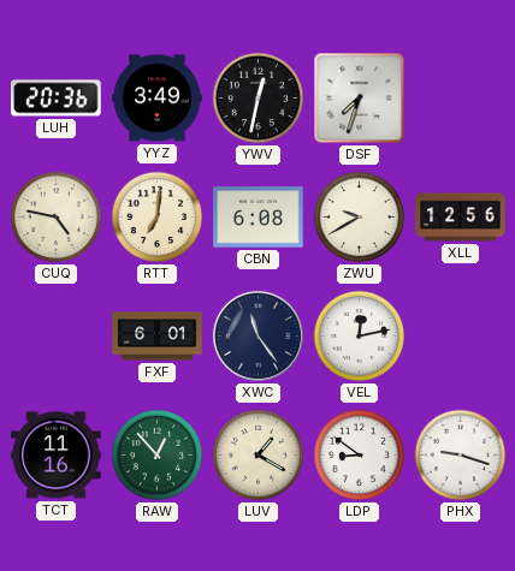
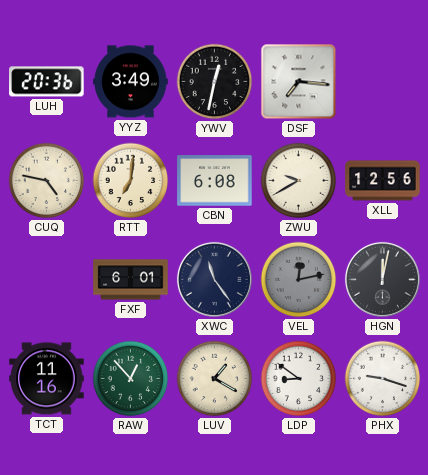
DSF: 7:33 -> 7:16 (299, 82)
VEL dial: white -> grey (299, 280)
HGN: none -> 12:02 (382, 279)
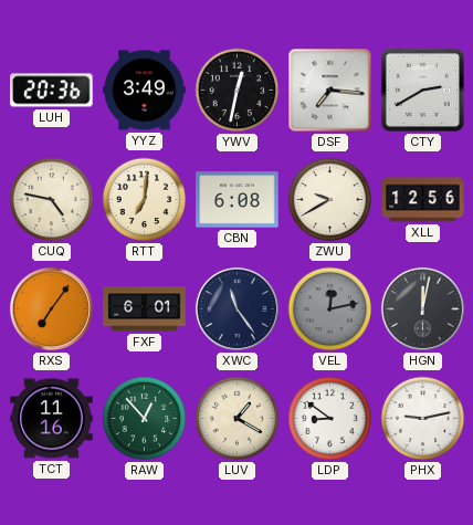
CTY: none -> 2:40 (422, 90)
RXS: none -> 7:06 (51, 308)
PHX: 9:18 -> 9:13 (423, 419)
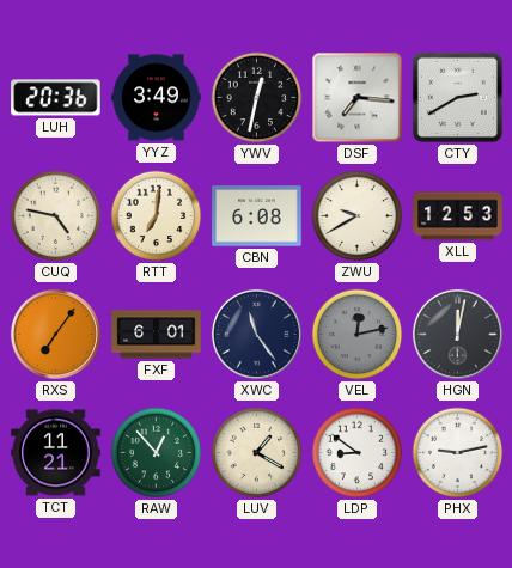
XLL: 12:56 -> 12:53 (458, 216)
TCT: 11:16 -> 11:21 (56, 453)
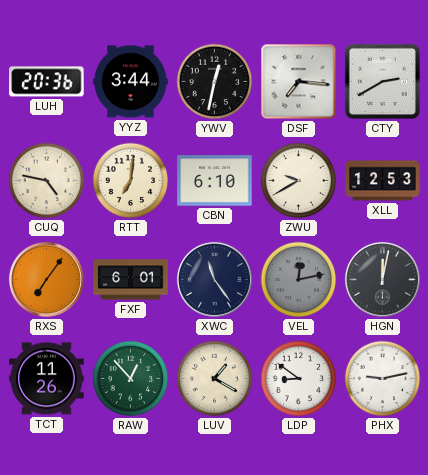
YYZ: 3:49 -> 3:44 (131, 82)
CBN: 6:08 -> 6:10 (215, 181)
TCT: 11:21 -> 11:26 (47, 379)
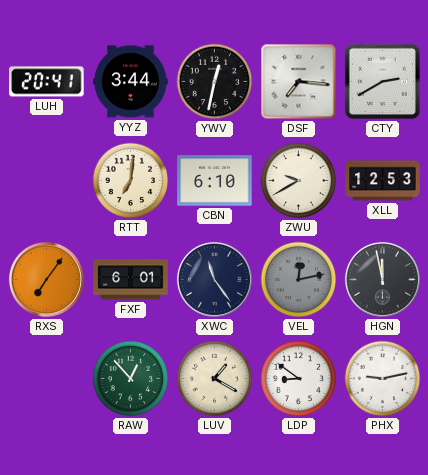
LUH: 20:36 -> 20:41 (47, 82)
CUQ: 4:47 -> none (47, 181)
HGN: 12:02 -> 11:58 (382, 279)
TCT: 11:26 -> none (47, 379)
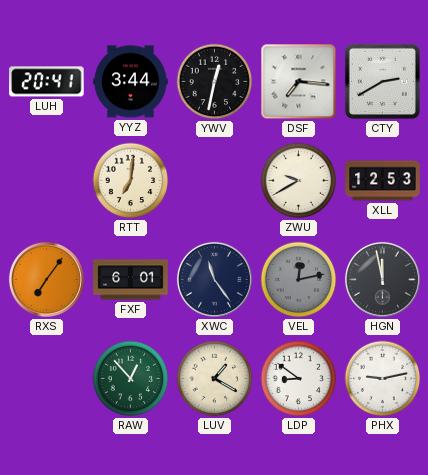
CBN: 6:10 -> none (215, 181)
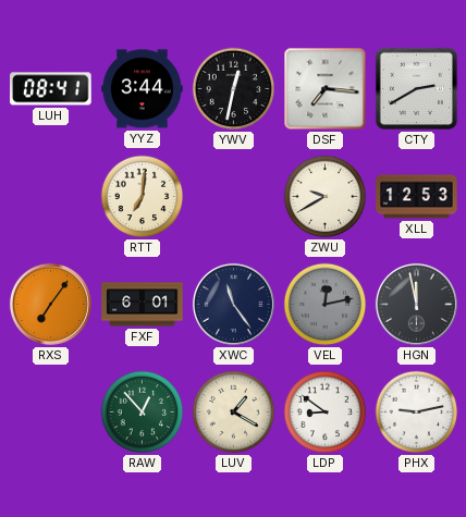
LUH: 20:41 -> 08:41 (51, 89)
